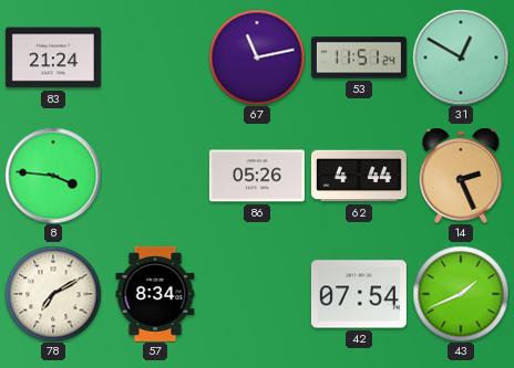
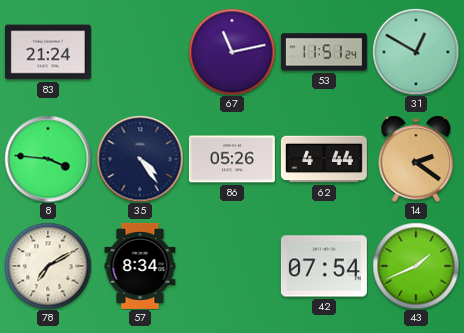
35: none -> 4:24 (140, 159)
14: 2:26 -> 2:21 (416, 159)
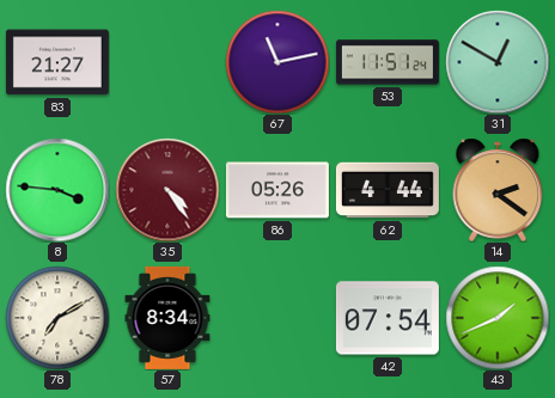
83: 21:24 -> 21:27 (57, 62)
35 dial: navy -> burgundy (167, 190)
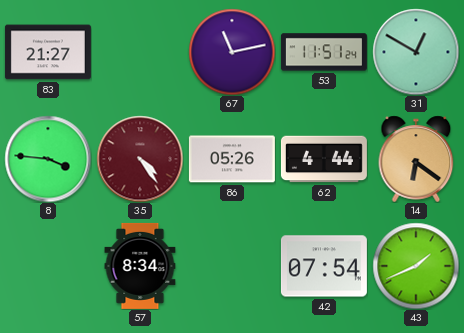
14: 2:21 -> 6:21 (416, 159)
78: 7:10 -> none (57, 318)
